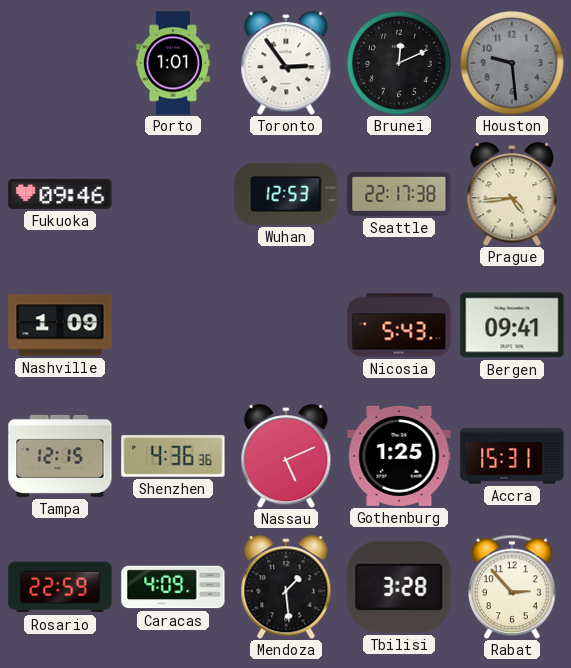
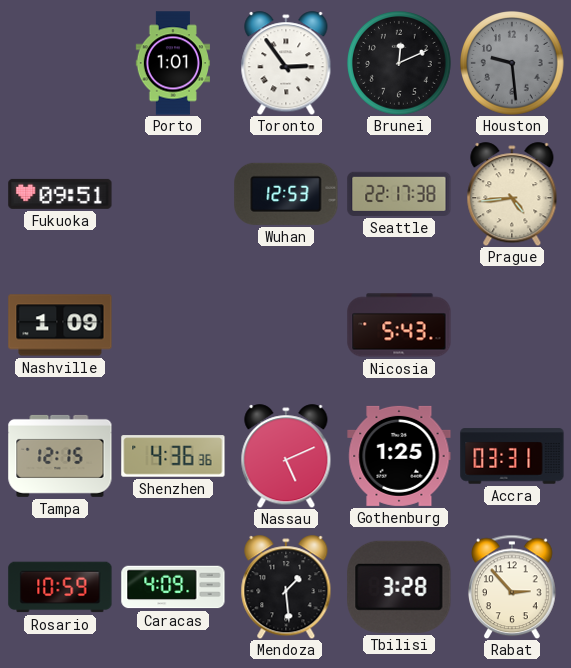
Fukuoka: 09:46 -> 09:51 (60, 194)
Bergen: 09:41 -> none (512, 325)
Accra: 15:31 -> 03:31 (512, 456)
Rosario: 22:59 -> 10:59 (60, 587)
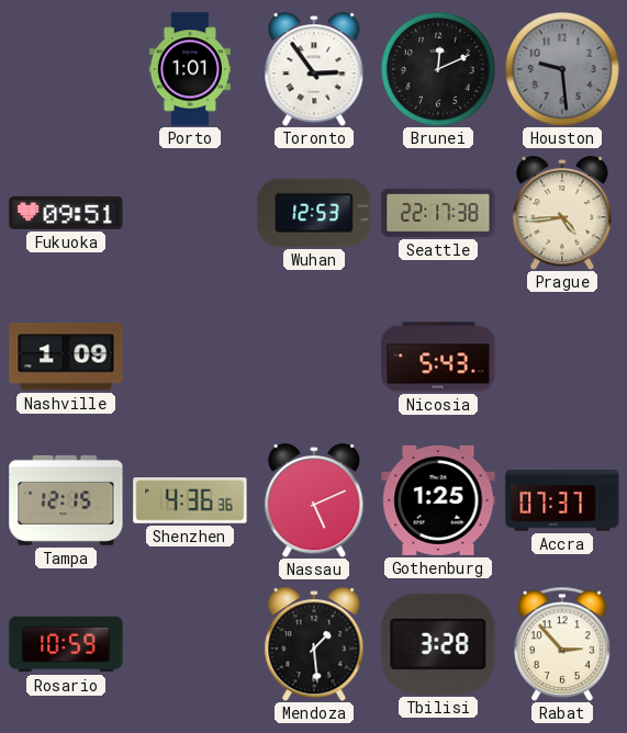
Accra: 03:31 -> 07:37 (562, 500)
Caracas: 4:09 -> none (173, 587)
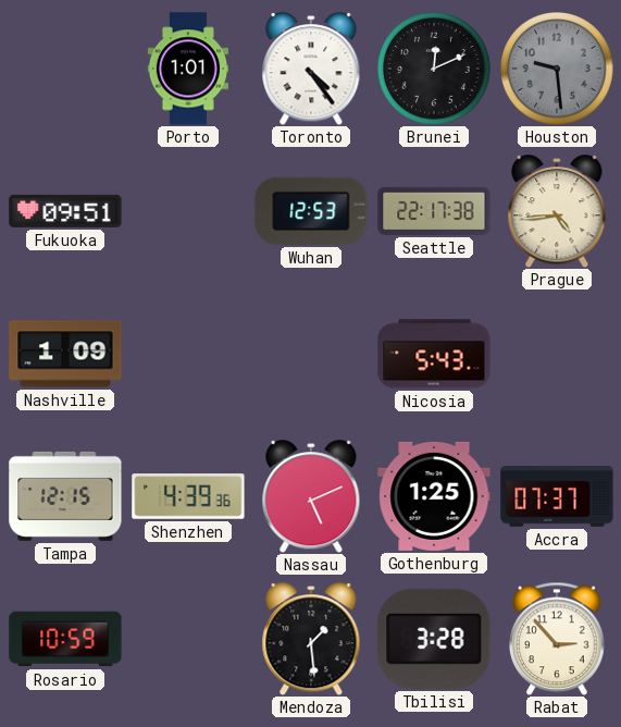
Toronto: 2:54 -> 4:24 (311, 69)
Shenzhen: 4:36 -> 4:39 (188, 496)
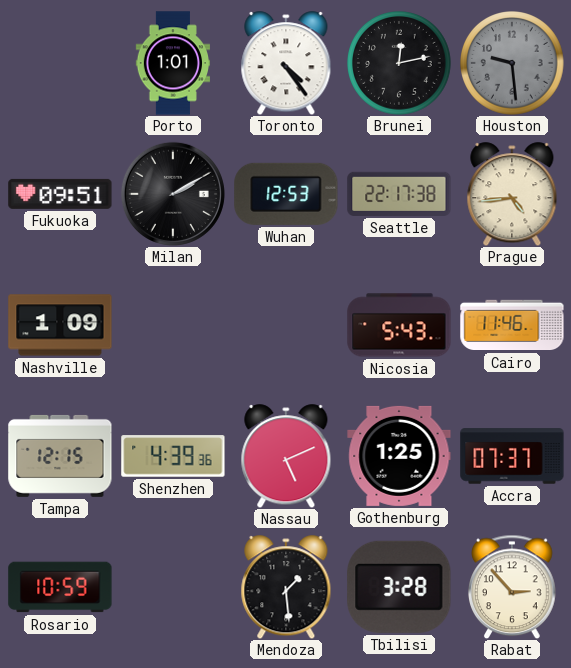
Brunei: 12:11 -> 12:13 (400, 64)
Milan: none -> 2:10 (173, 194)
Cairo: none -> 11:46 (512, 325)
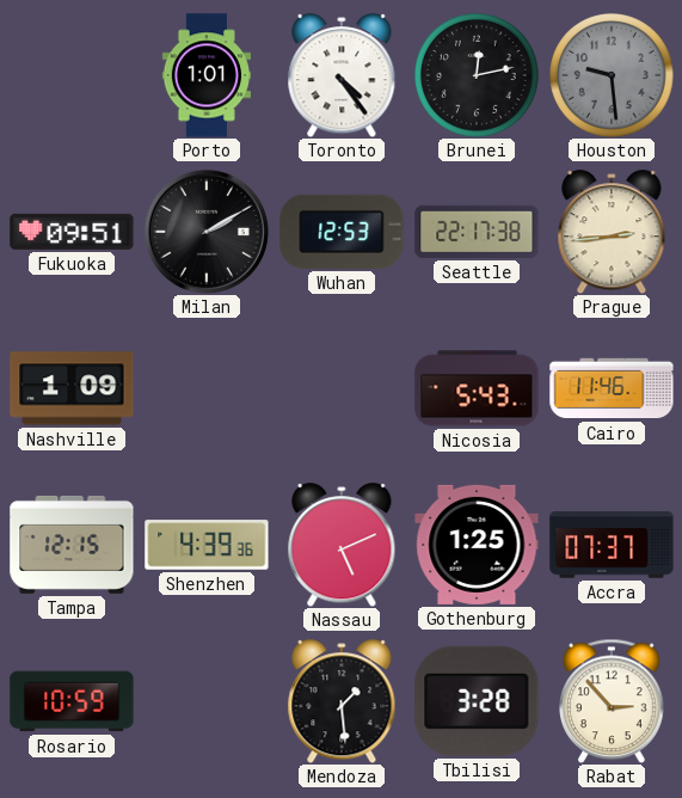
Prague: 4:44 -> 2:44 (612, 232)
